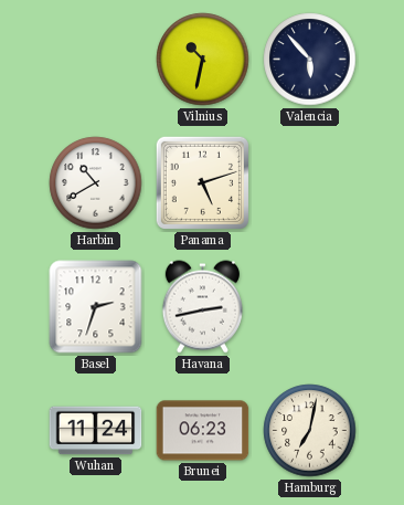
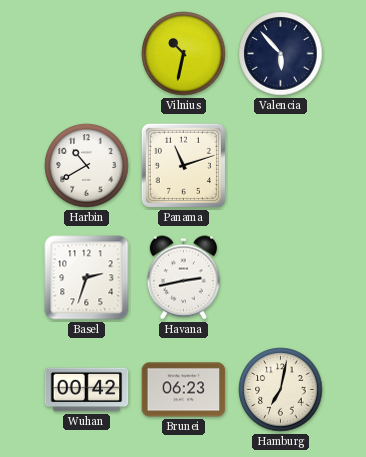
Panama: 5:12 -> 11:12 (183, 165)
Wuhan: 11:24 -> 00:42 (87, 390)
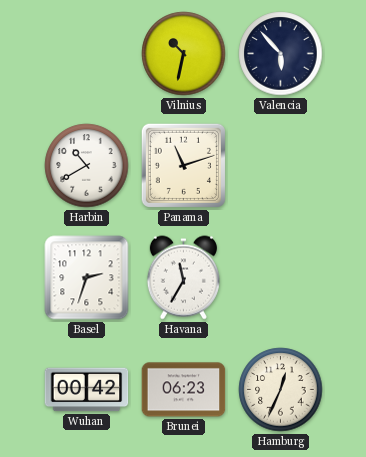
Havana: 2:43 -> 11:35 (183, 278)
Hamburg: 7:02 -> 12:34 (281, 390)
